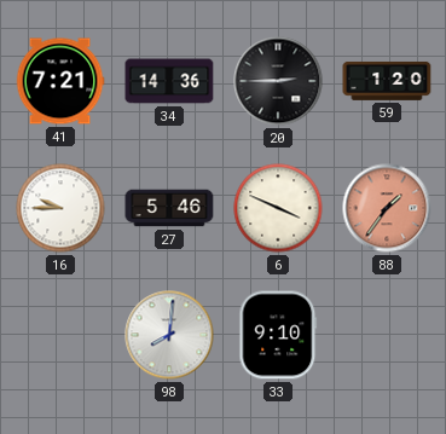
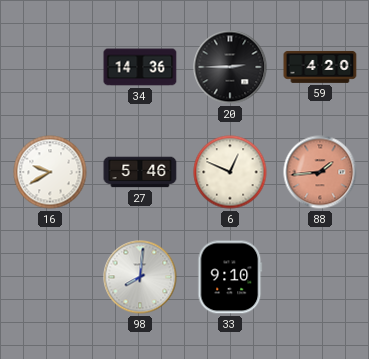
41: 7:21 -> none (60, 81)
59: 1:20 -> 4:20 (320, 67)
16: 9:45 -> 9:40 (50, 172)
6: 3:49 -> 12:49 (230, 172)
88: 1:36 -> 1:44 (320, 172)
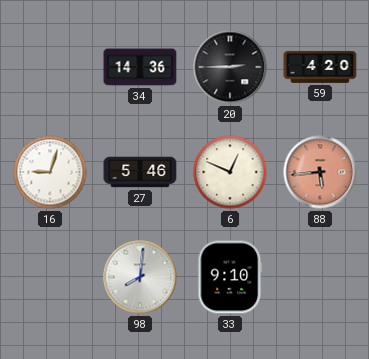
16: 9:40 -> 9:03 (50, 172)
88: 1:44 -> 5:44 (320, 172)
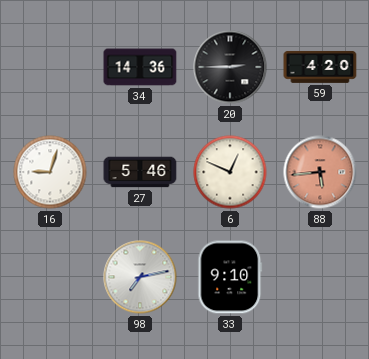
98: 8:01 -> 7:13 (140, 277)
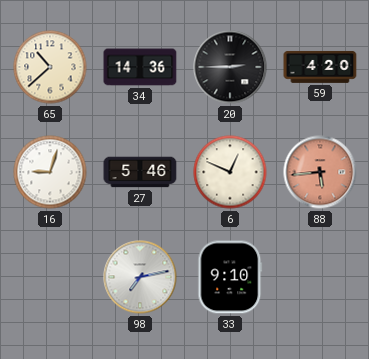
65: none -> 10:38 (50, 67)
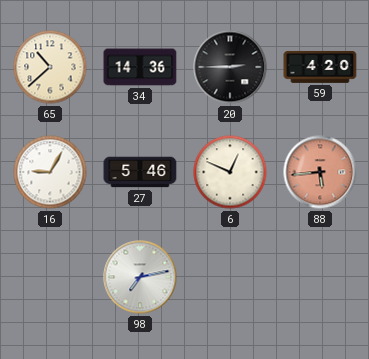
16: 9:03 -> 9:05 (50, 172)
33: 9:10 -> none (230, 277)
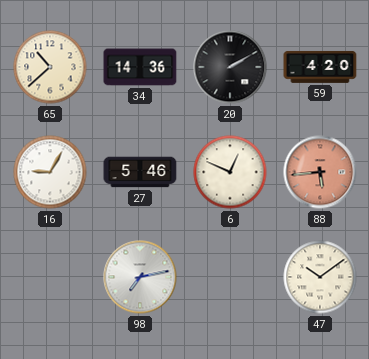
20: 2:45 -> 2:10 (230, 67)
47: none -> 10:09 (320, 277)
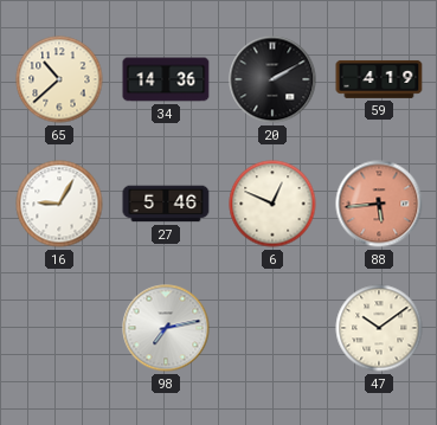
59: 4:20 -> 4:19 (379, 79)
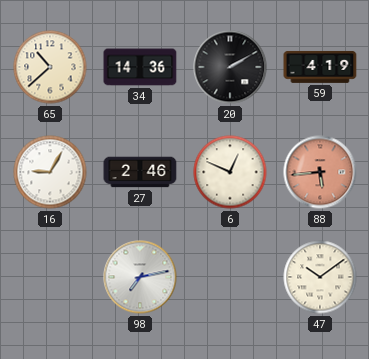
27: 5:46 -> 2:46 (140, 172)
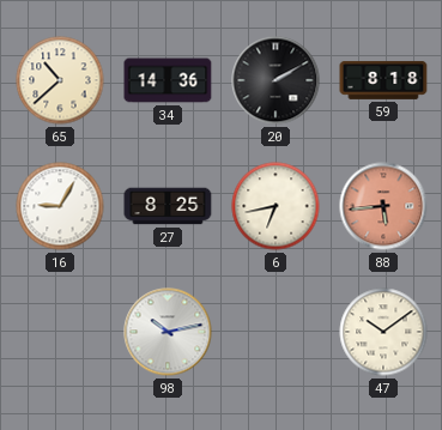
59: 4:19 -> 8:18 (383, 80)
27: 2:46 -> 8:25 (168, 206)
6: 12:49 -> 6:43 (276, 206)
98: 7:13 -> 10:13 (168, 332)
